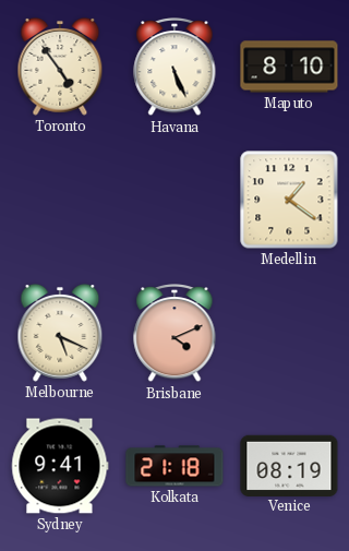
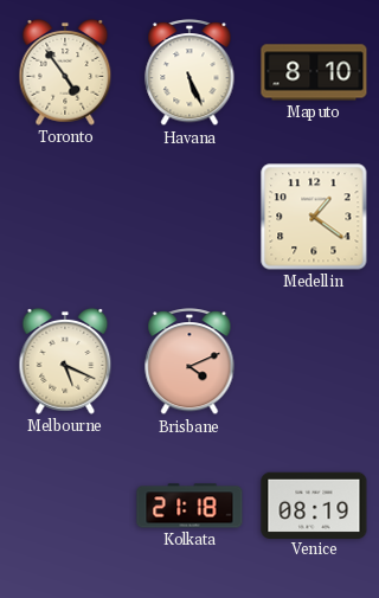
Sydney: 9:41 -> none (60, 466)
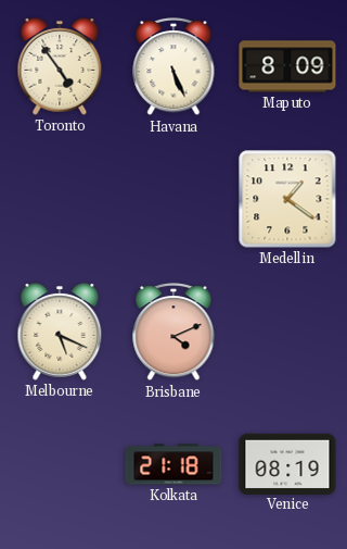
Maputo: 8:10 -> 8:09 (287, 66)
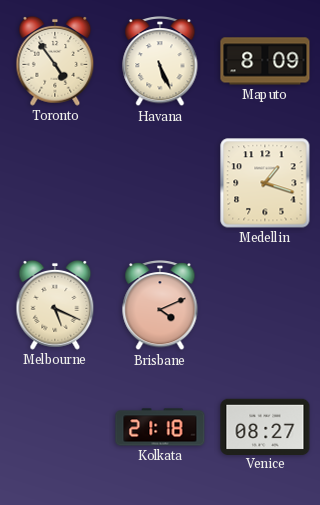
Medellin: 1:21 -> 1:18 (265, 183)
Venice: 08:19 -> 08:27 (265, 426)
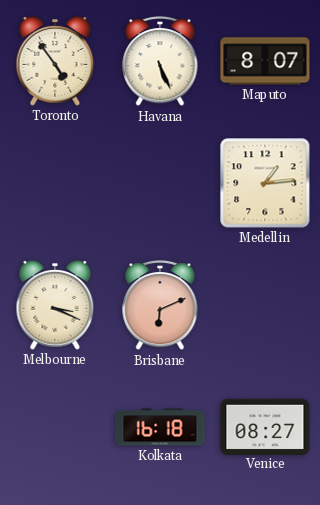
Maputo: 8:09 -> 8:07 (265, 61)
Medellin: 1:18 -> 1:14 (265, 183)
Melbourne: 5:19 -> 3:19 (55, 305)
Brisbane: 4:11 -> 6:11 (160, 306)
Kolkata: 21:18 -> 16:18 (160, 427)
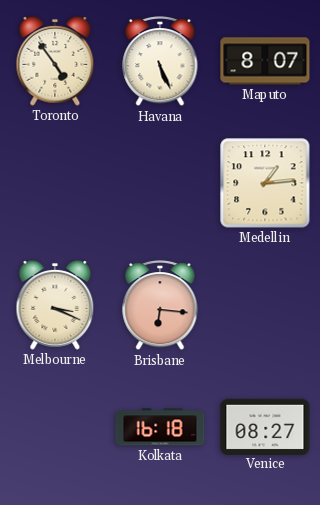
Brisbane: 6:11 -> 6:16 (160, 306)
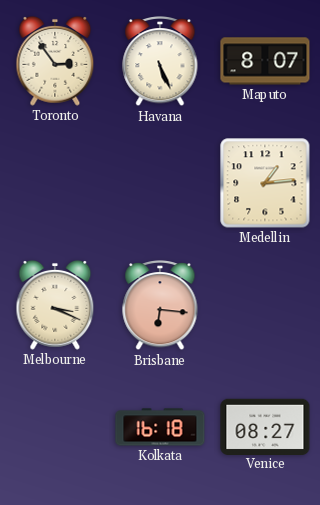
Toronto: 4:54 -> 2:54 (55, 61)
